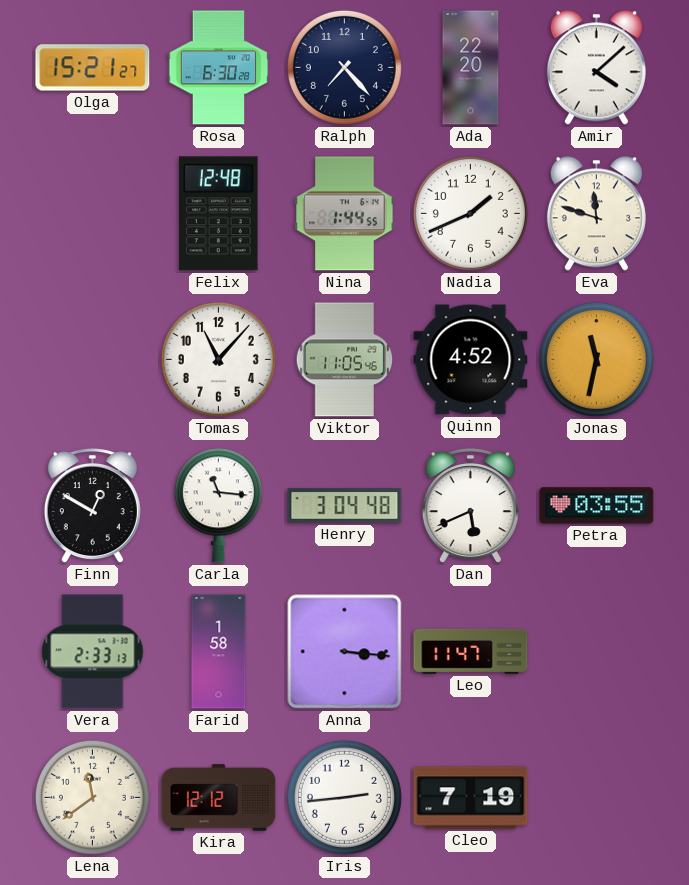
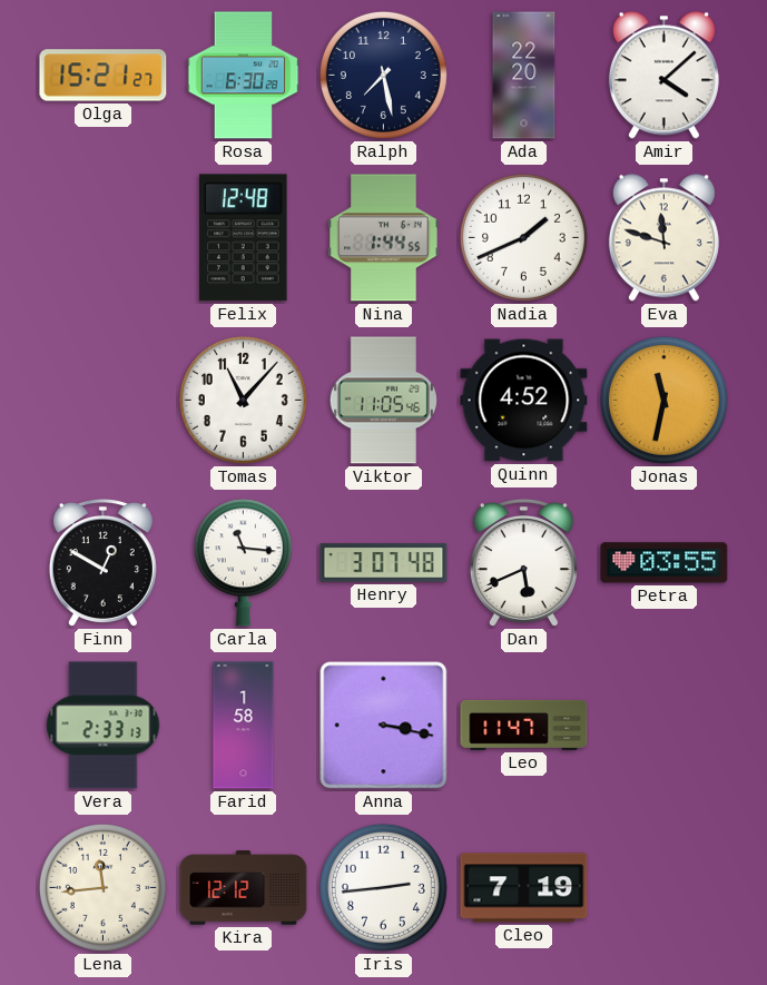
Ralph: 7:23 -> 7:28 (383, 75)
Henry: 3:04 -> 3:07 (384, 563)
Anna: 3:16 -> 3:17 (384, 726)
Lena: 11:39 -> 11:44 (102, 887)
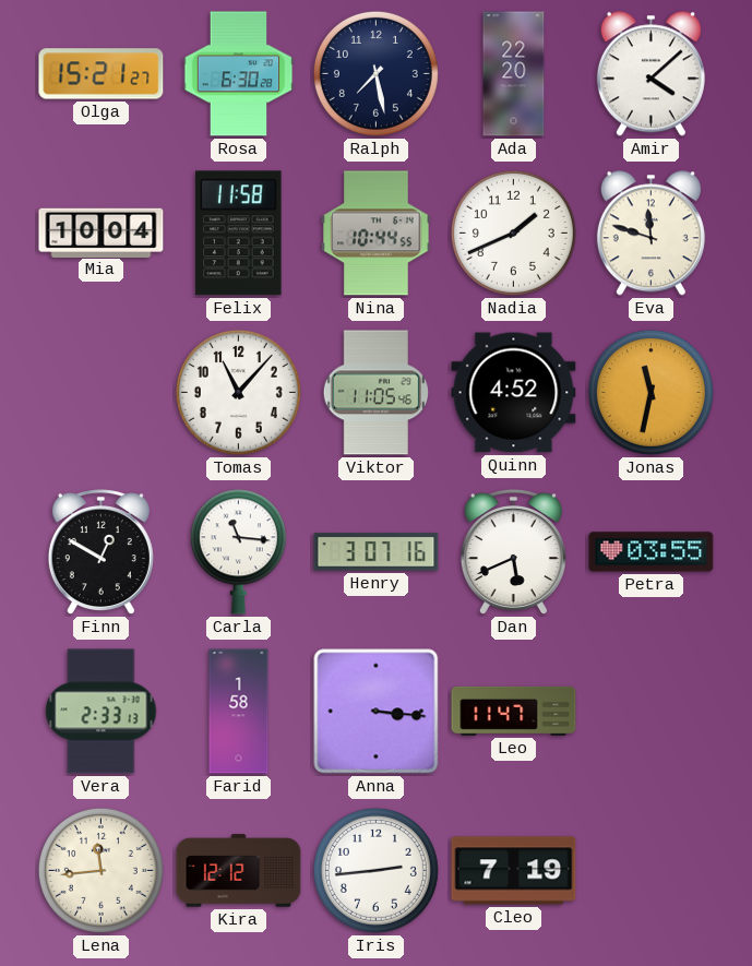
Mia: none -> 10:04 (102, 232)
Felix: 12:48 -> 11:58 (239, 234)
Nina: 1:44 -> 10:44 (377, 234)
Henry: 3:07:48 -> 3:07:16 (377, 552)
Anna: 3:17 -> 3:16 (377, 712)
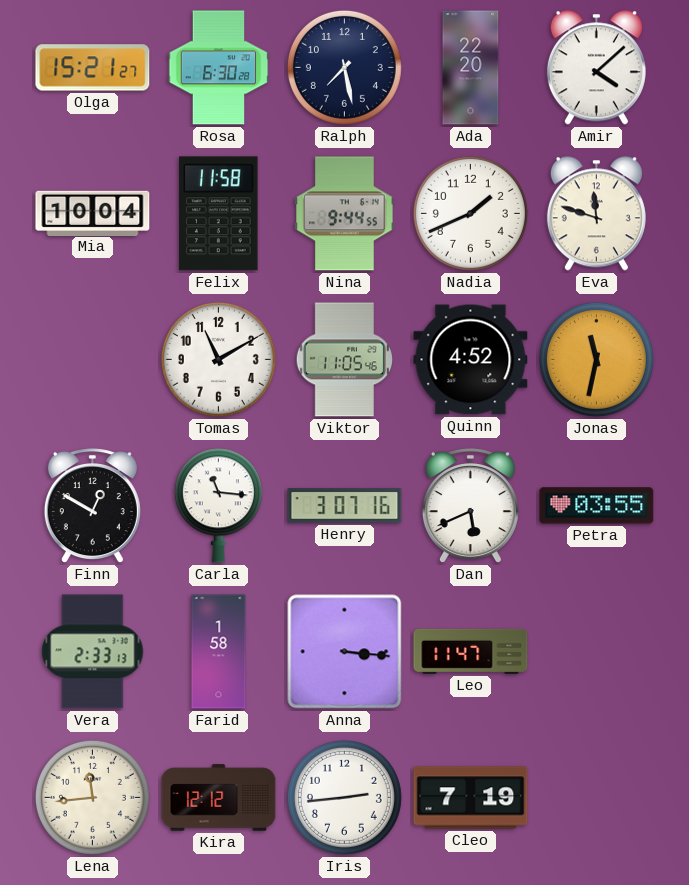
Nina: 10:44 -> 9:44 (345, 214)
Tomas: 11:07 -> 11:10 (218, 359)
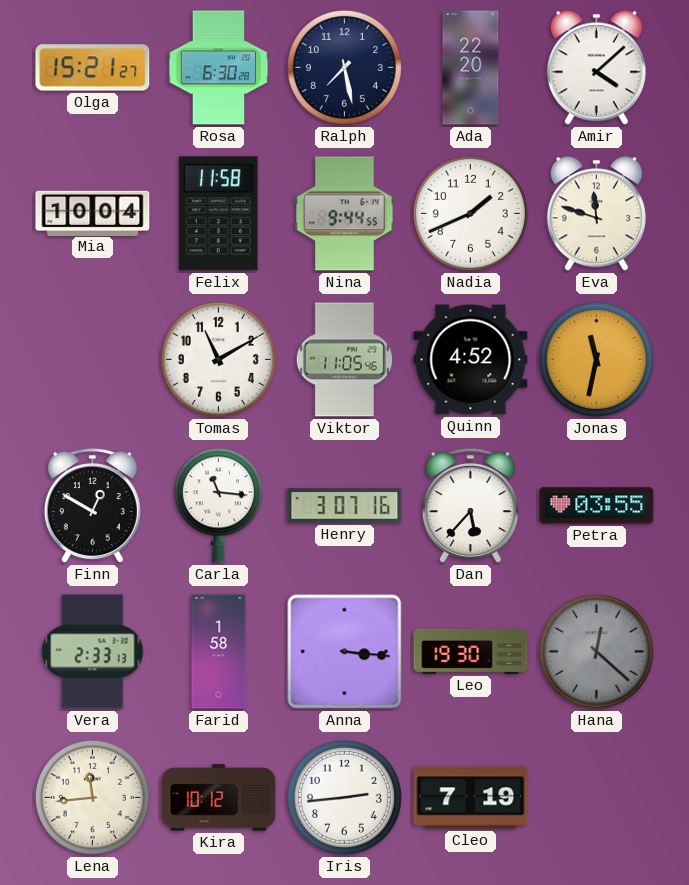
Dan: 5:41 -> 5:37 (470, 506)
Leo: 11:47 -> 19:30 (471, 651)
Hana: none -> 12:22 (596, 651)
Kira: 12:12 -> 10:12 (219, 798)
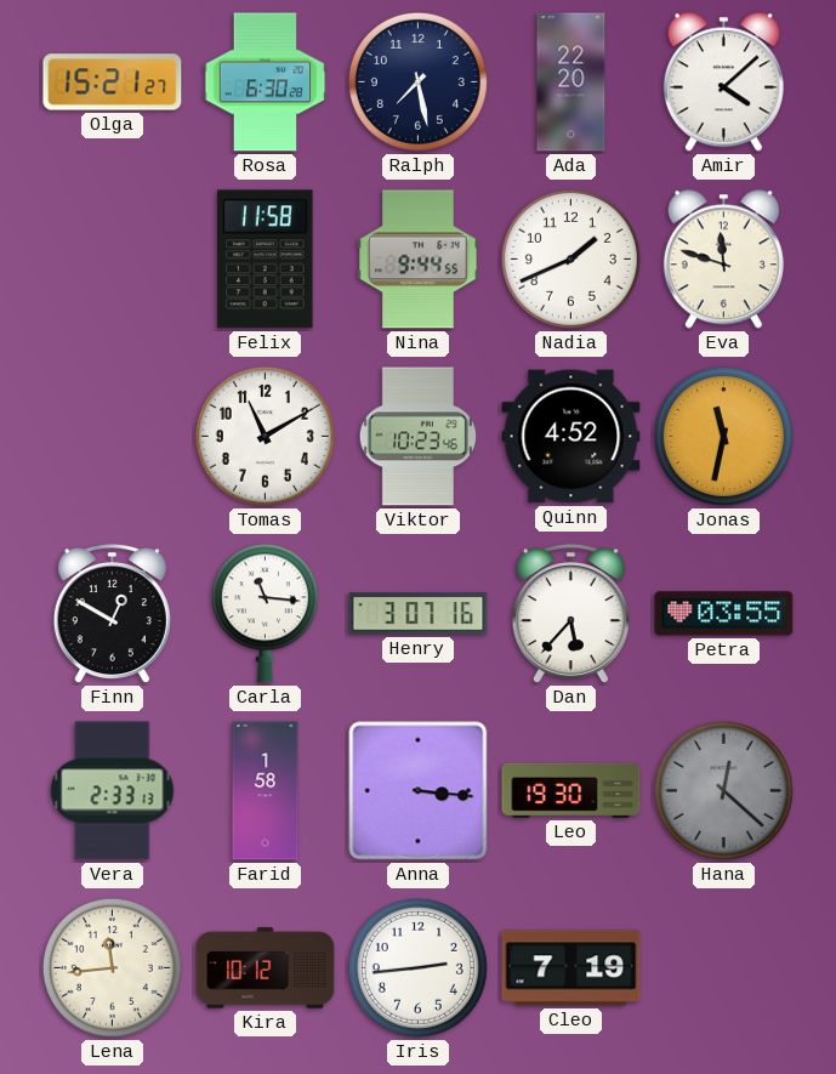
Mia: 10:04 -> none (93, 213)
Viktor: 11:05 -> 10:23 (417, 437)
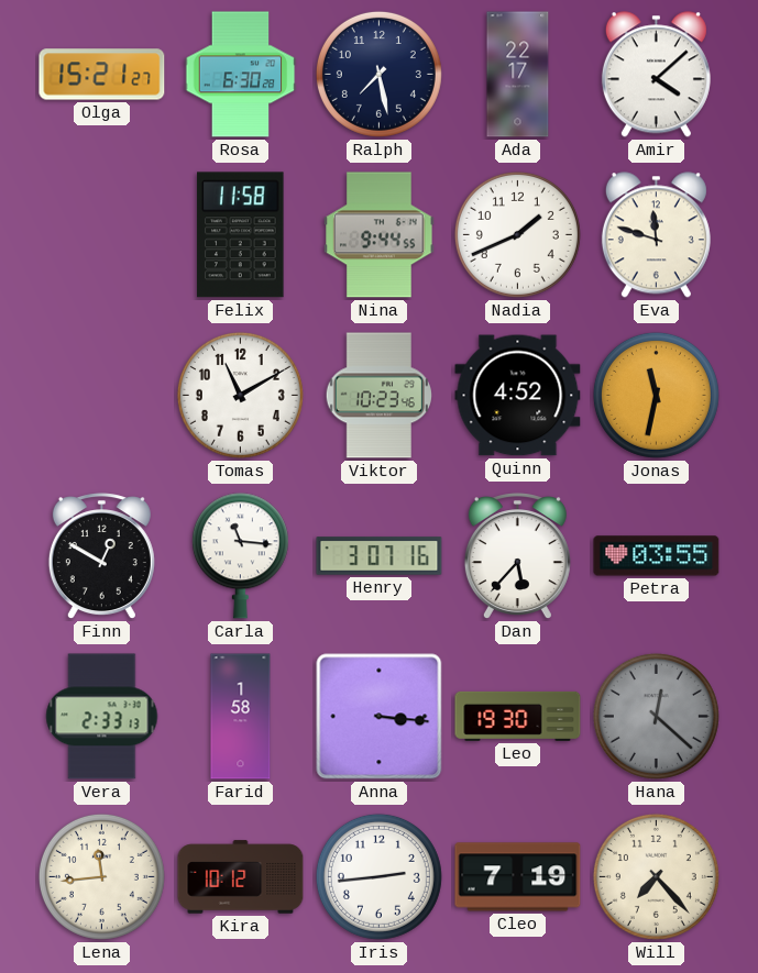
Ada: 22:20 -> 22:17 (518, 75)
Will: none -> 7:23 (656, 876)
